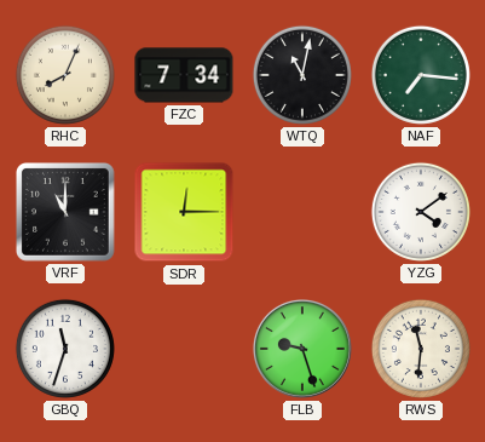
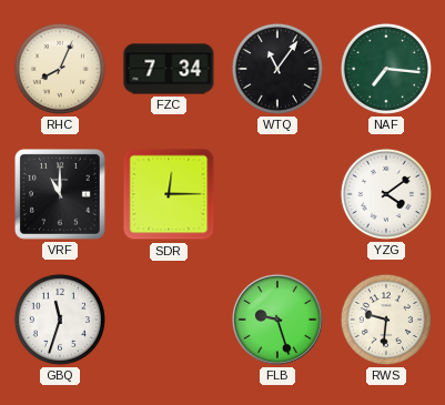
WTQ: 11:02 -> 11:06 (277, 69)
RWS: 11:31 -> 9:31 (386, 320)
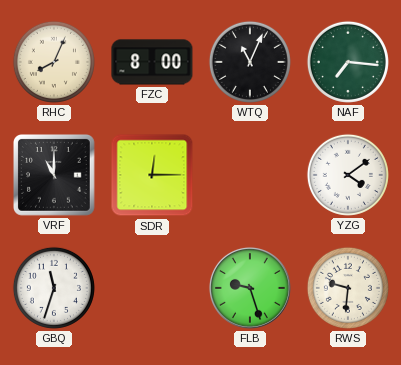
FZC: 7:34 -> 8:00 (152, 62)
WTQ: 11:06 -> 11:04 (250, 62)
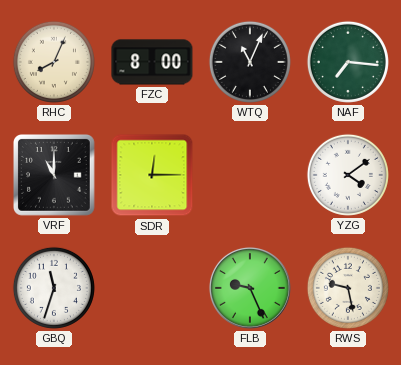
FLB: 9:27 -> 9:26 (250, 288)
RWS: 9:31 -> 9:28 (348, 288)
